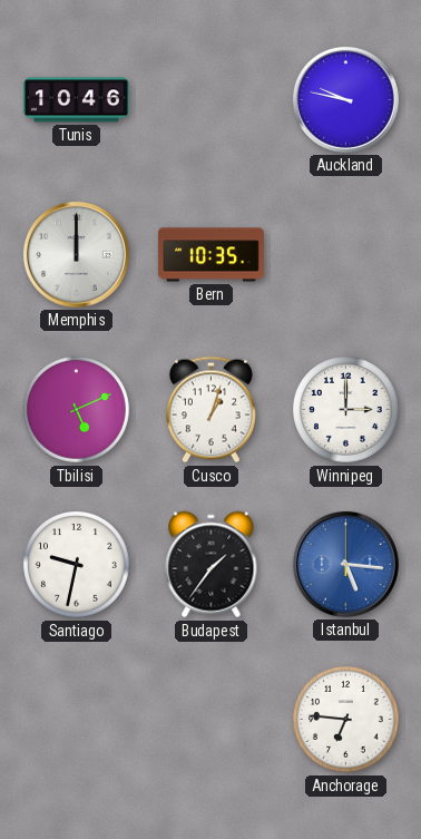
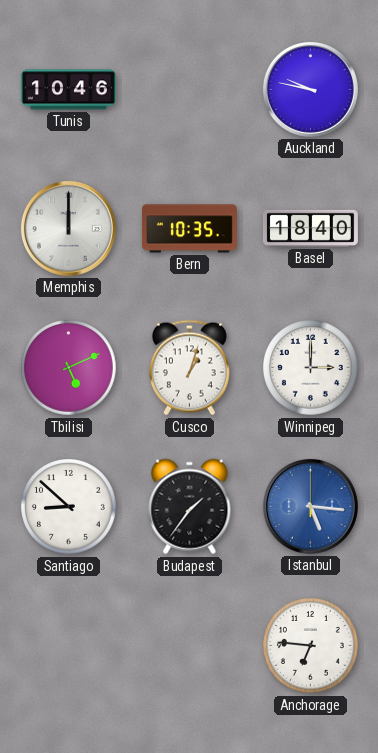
Basel: none -> 18:40 (310, 228)
Santiago: 9:32 -> 8:52 (69, 507)
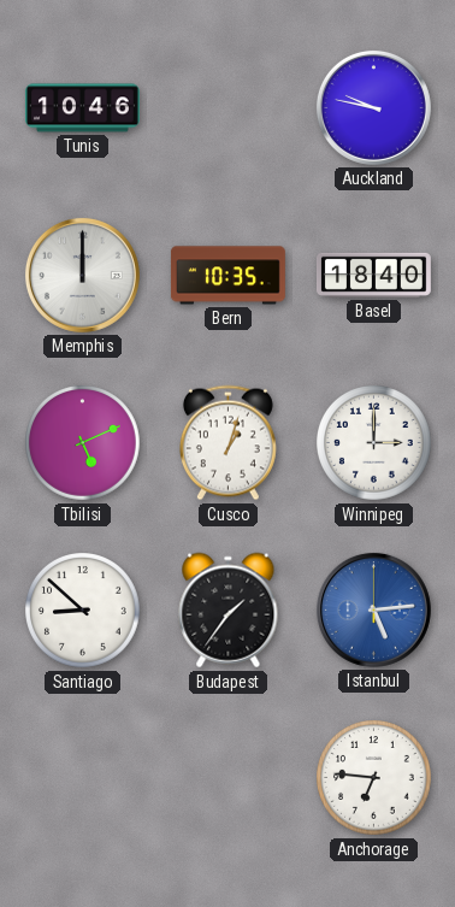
Istanbul: 5:16 -> 5:14 (373, 609)
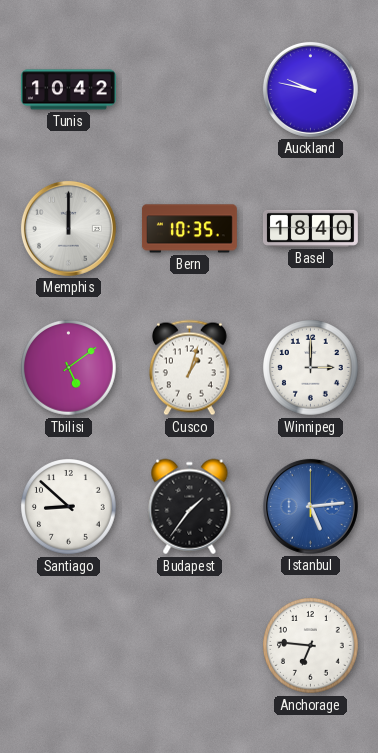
Tunis: 10:46 -> 10:42 (68, 90)
Tbilisi: 5:11 -> 5:09 (69, 368)
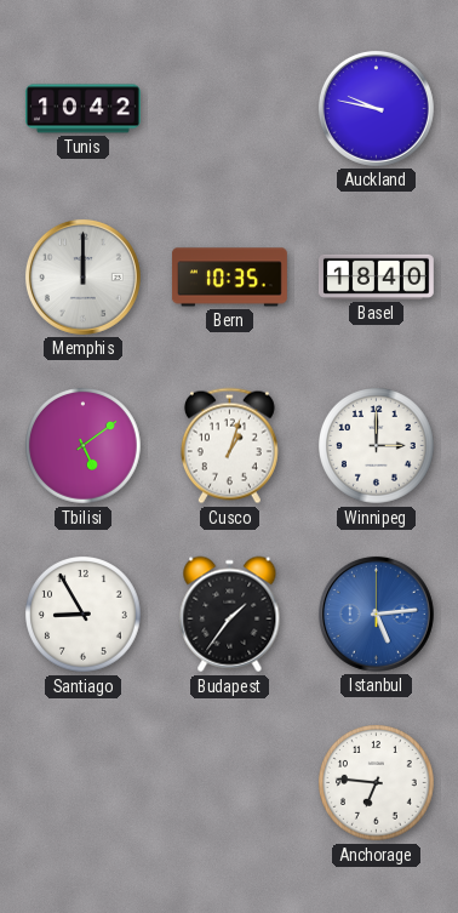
Santiago: 8:52 -> 8:55 (84, 615)
